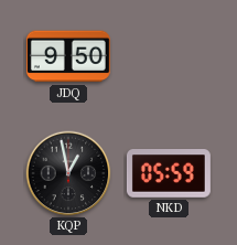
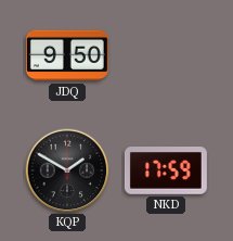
KQP: 12:58 -> 1:50 (67, 170)
NKD: 05:59 -> 17:59 (166, 170)
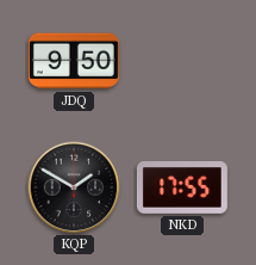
NKD: 17:59 -> 17:55 (182, 187)
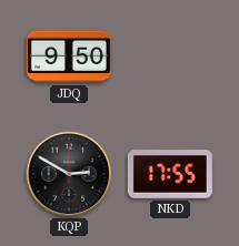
KQP: 1:50 -> 2:50 (69, 174)
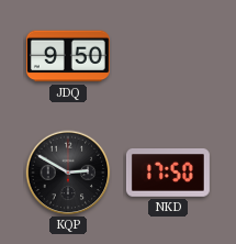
NKD: 17:55 -> 17:50 (168, 173)
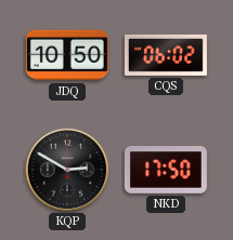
JDQ: 9:50 -> 10:50 (67, 55)
CQS: none -> 06:02 (166, 55)
